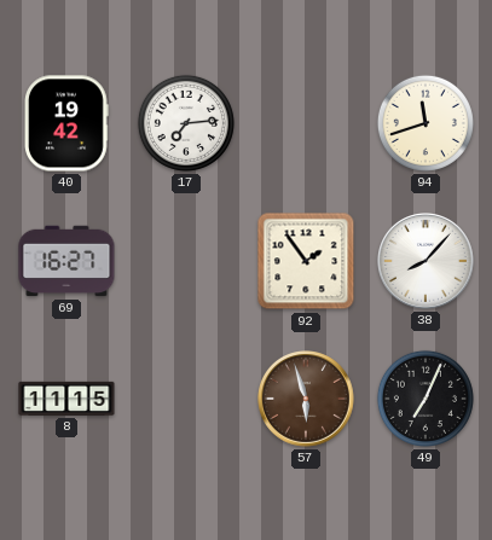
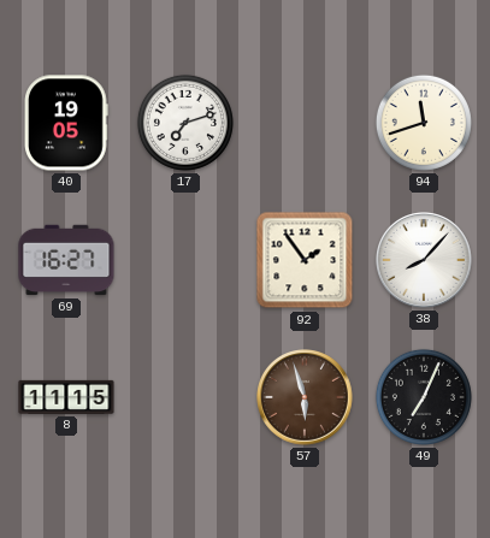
40: 19:42 -> 19:05 (66, 123)
17: 7:14 -> 7:12 (185, 123)
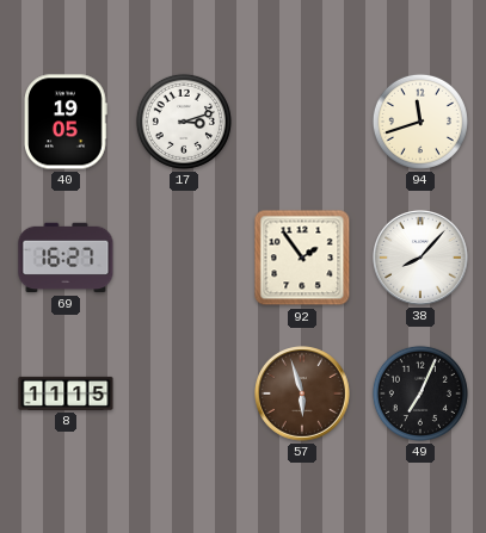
17: 7:12 -> 3:12 (184, 122)
